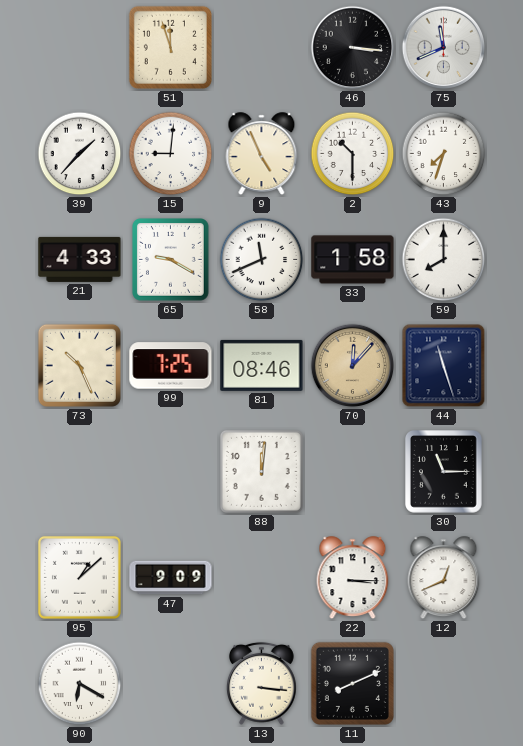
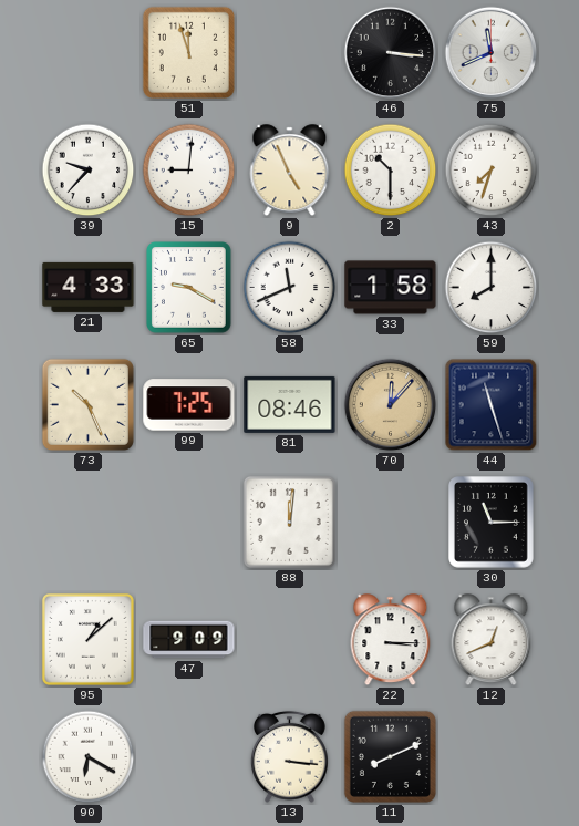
39: 1:37 -> 9:37 (89, 171)
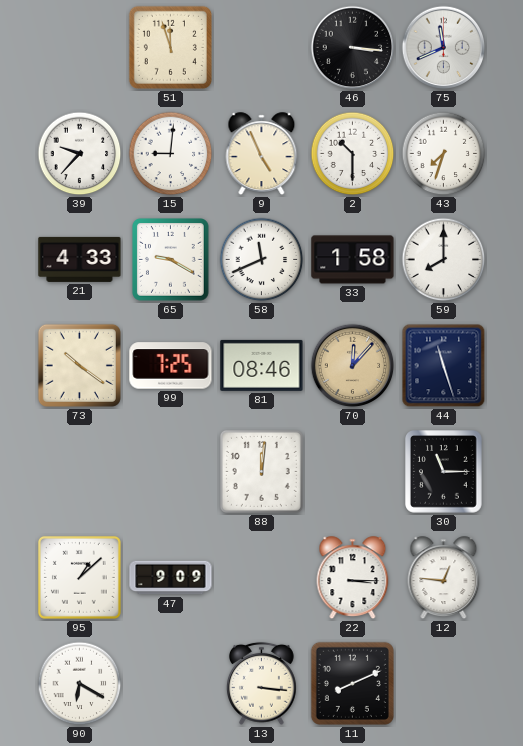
73: 10:26 -> 10:21 (79, 365)
12: 12:41 -> 12:46 (444, 578)
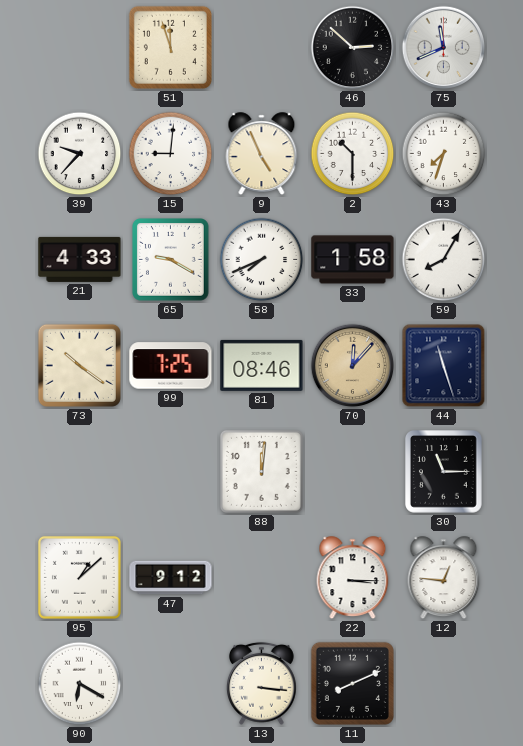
46: 3:16 -> 2:52 (353, 48)
58: 11:41 -> 7:41 (262, 260)
59: 8:00 -> 8:05 (444, 260)
47: 9:09 -> 9:12 (171, 578)
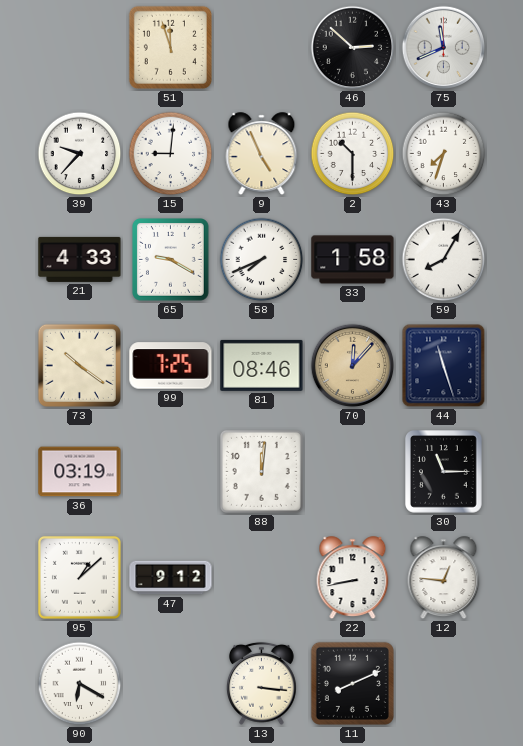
36: none -> 03:19 (80, 472)
22: 3:15 -> 8:43 (353, 578)
